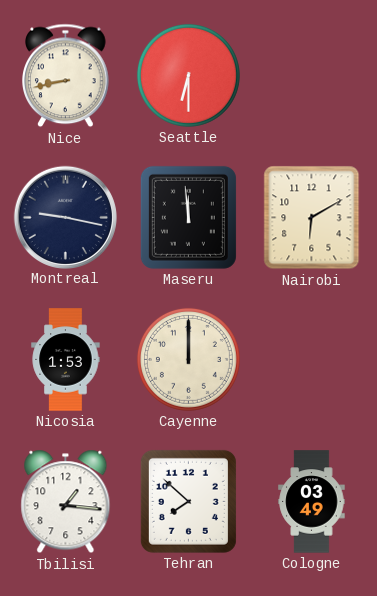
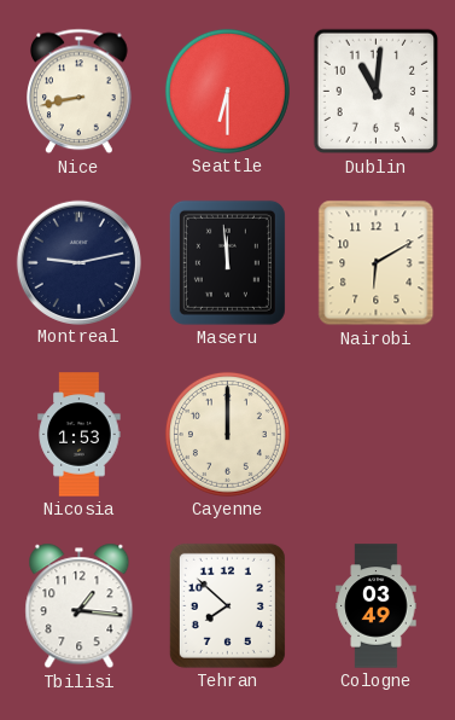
Dublin: none -> 11:01 (377, 92)
Montreal: 9:17 -> 9:13 (78, 262)
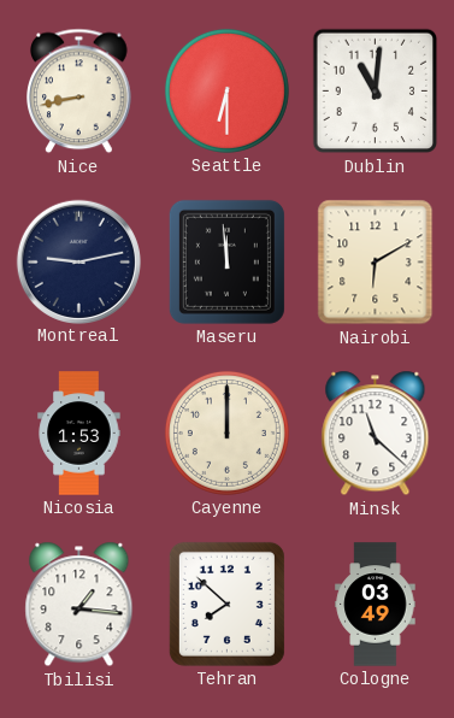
Minsk: none -> 11:22 (376, 434)
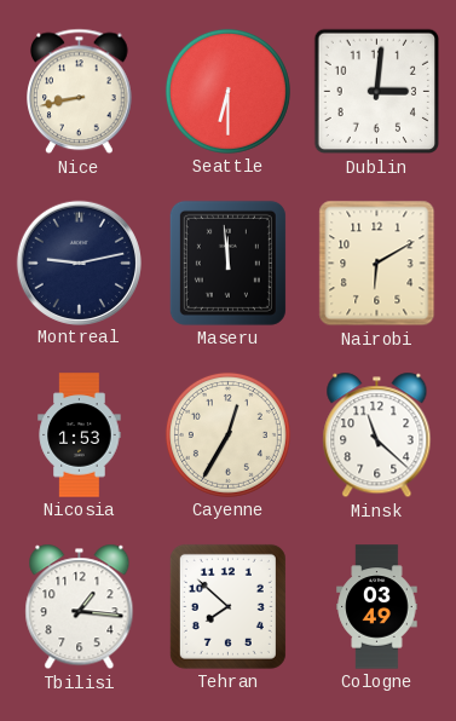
Dublin: 11:01 -> 3:01 (377, 92)
Cayenne: 12:00 -> 12:35 (227, 434)
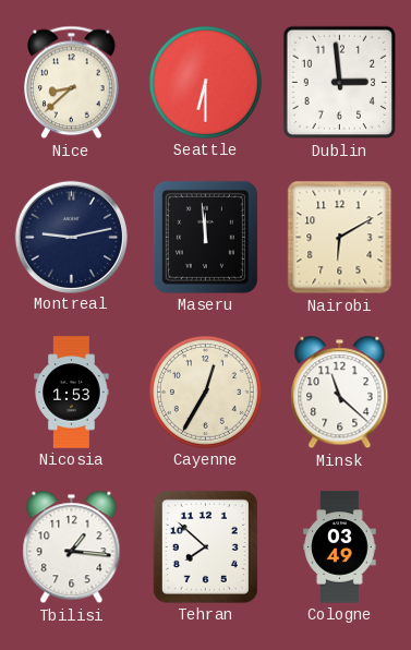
Nice: 8:43 -> 8:38 (72, 83)
Dublin: 3:01 -> 2:59 (340, 83)
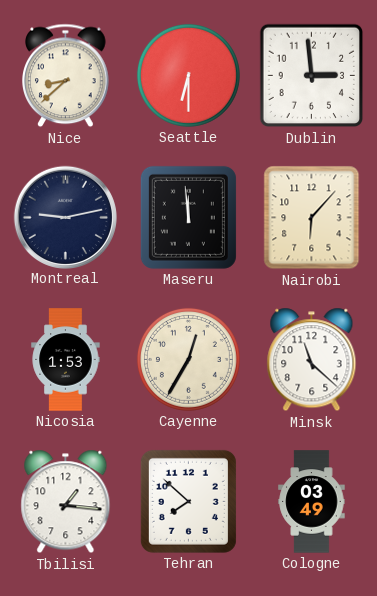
Nairobi: 6:10 -> 6:07 (312, 218)
